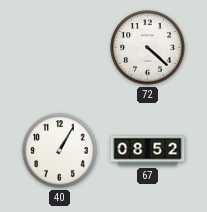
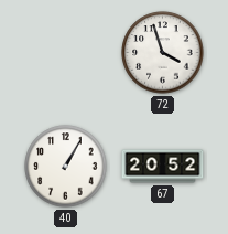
72: 4:22 -> 3:57 (163, 53)
67: 08:52 -> 20:52 (163, 167)
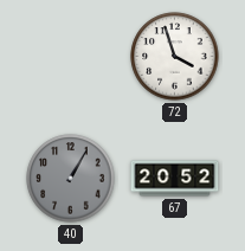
40 dial: white -> grey (71, 179)
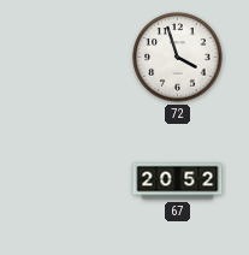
40: 1:05 -> none (71, 179)
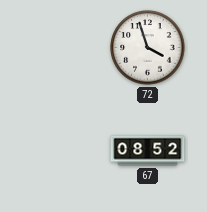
67: 20:52 -> 08:52 (148, 151)
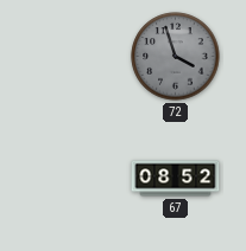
72 dial: white -> grey (176, 57)
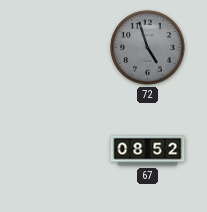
72: 3:57 -> 4:57 (148, 48)
